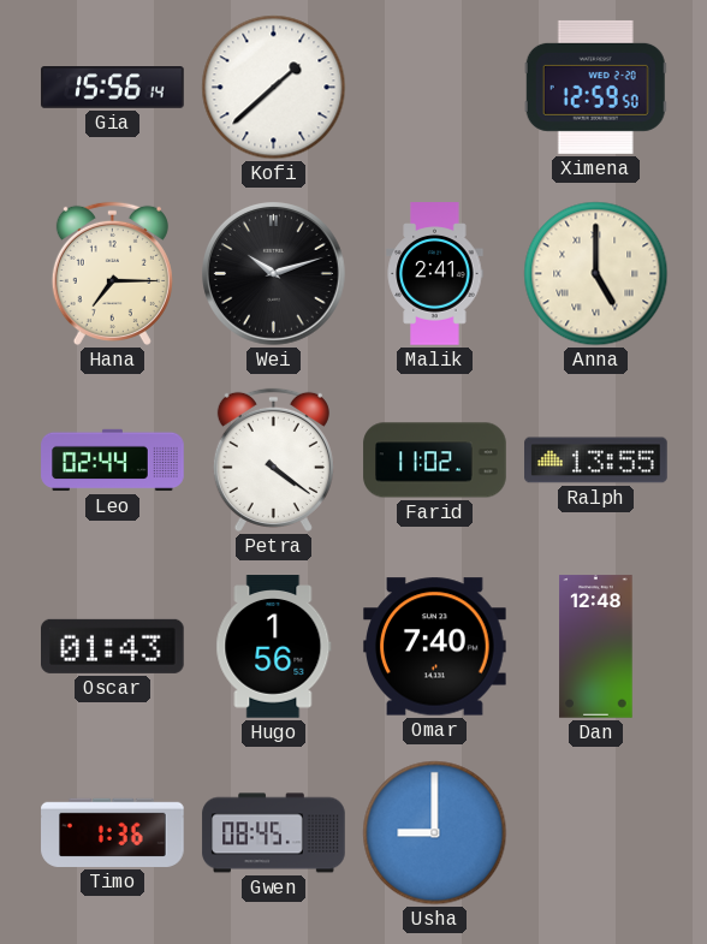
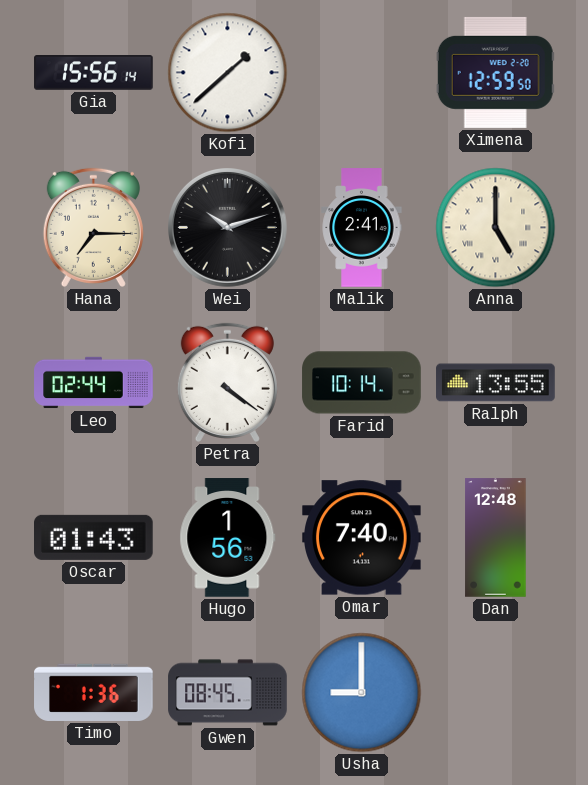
Farid: 11:02 -> 10:14 (362, 383)
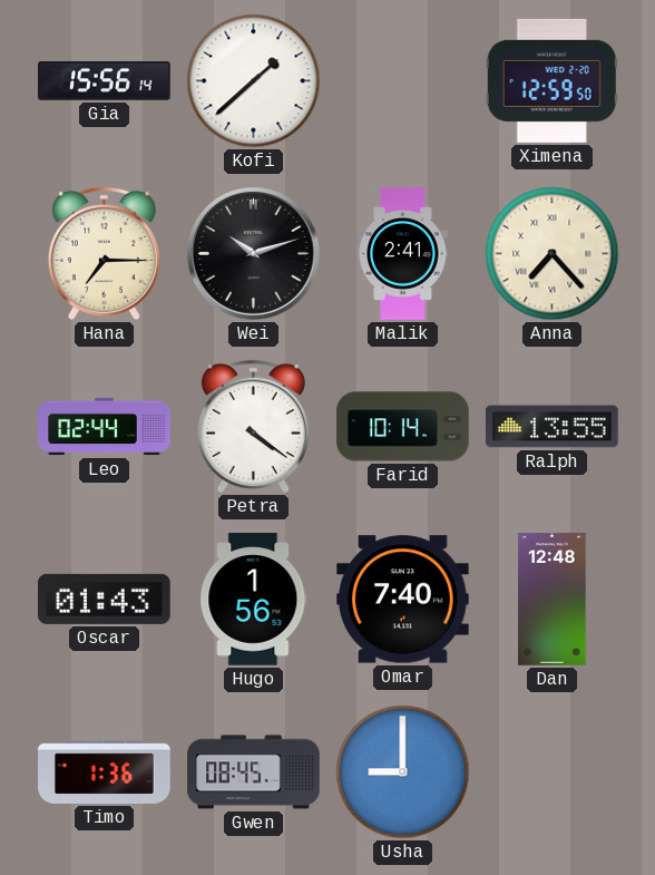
Anna: 5:00 -> 7:23 (553, 254)
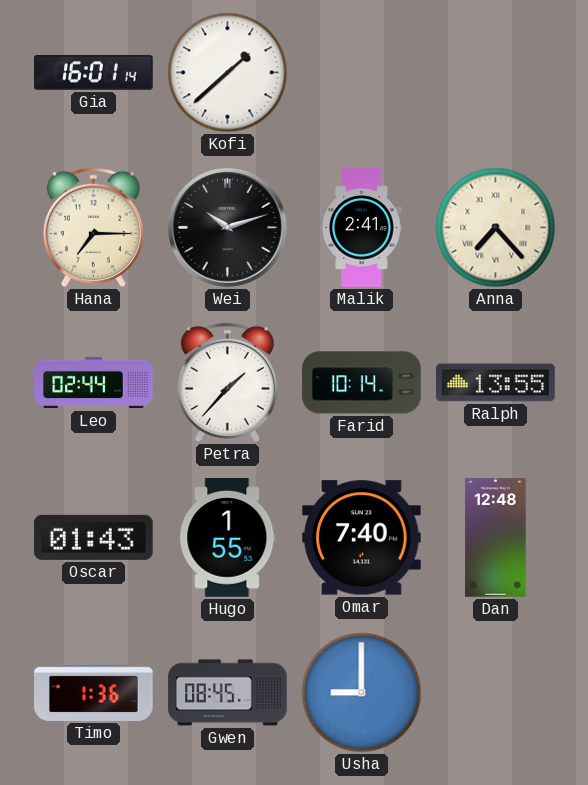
Gia: 15:56 -> 16:01 (94, 73)
Ximena: 12:59 -> none (551, 80)
Petra: 4:21 -> 1:37 (227, 382)
Hugo: 1:56 -> 1:55 (228, 538)
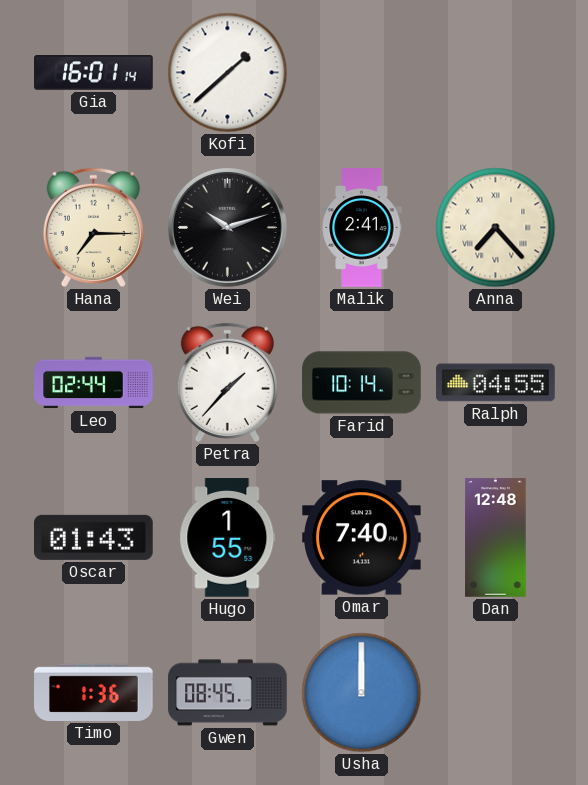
Ralph: 13:55 -> 04:55 (496, 383)
Usha: 9:00 -> 12:00 (362, 693)
